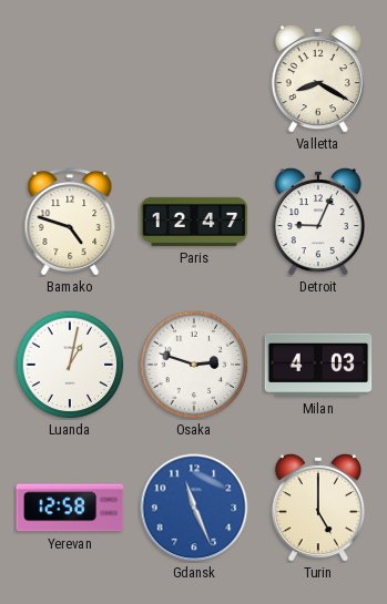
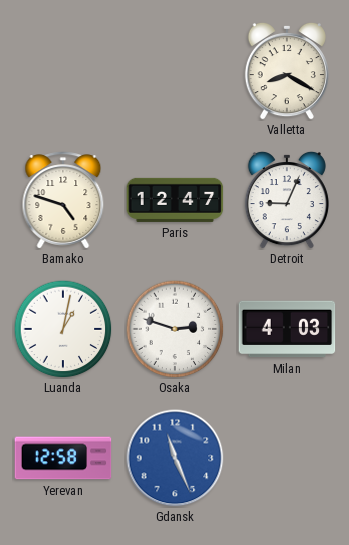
Turin: 5:00 -> none (318, 508)
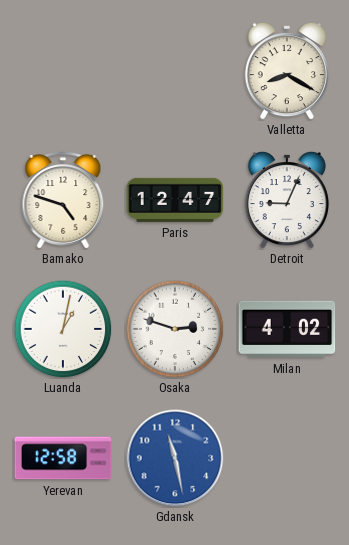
Milan: 4:03 -> 4:02 (287, 329)
Gdansk: 11:26 -> 11:28 (175, 458)
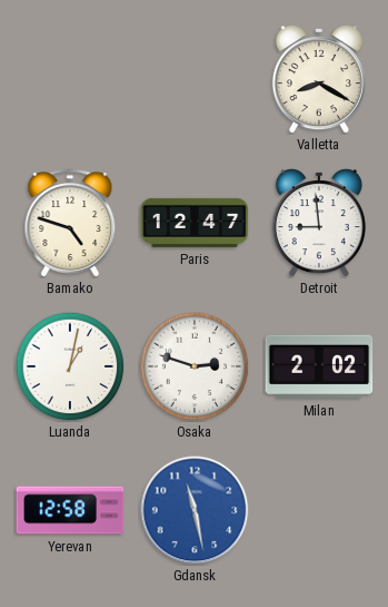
Detroit: 9:04 -> 8:59 (319, 223)
Milan: 4:02 -> 2:02 (319, 366)
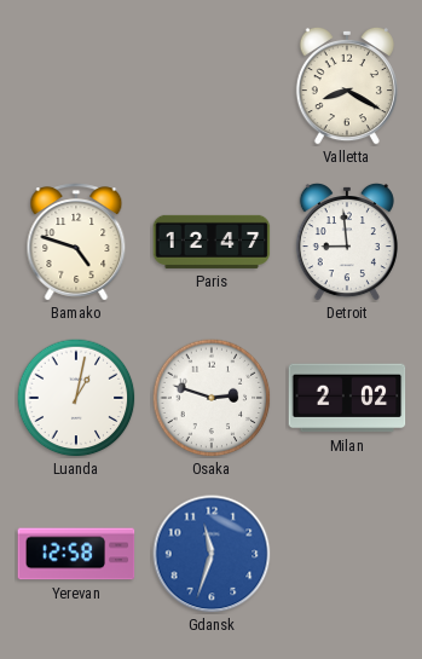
Gdansk: 11:28 -> 11:33 (212, 554)
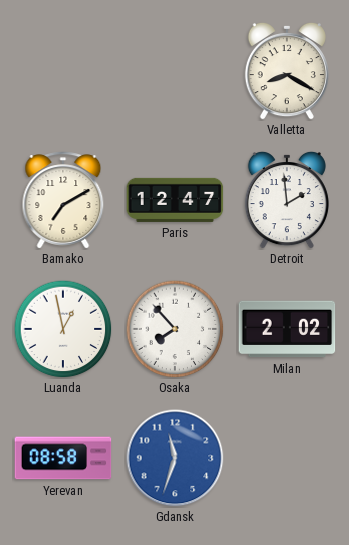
Bamako: 4:48 -> 7:10 (63, 200)
Detroit: 8:59 -> 1:59 (287, 200)
Luanda: 1:02 -> 12:58 (63, 329)
Osaka: 2:48 -> 7:53 (175, 329)
Yerevan: 12:58 -> 08:58 (63, 458)
